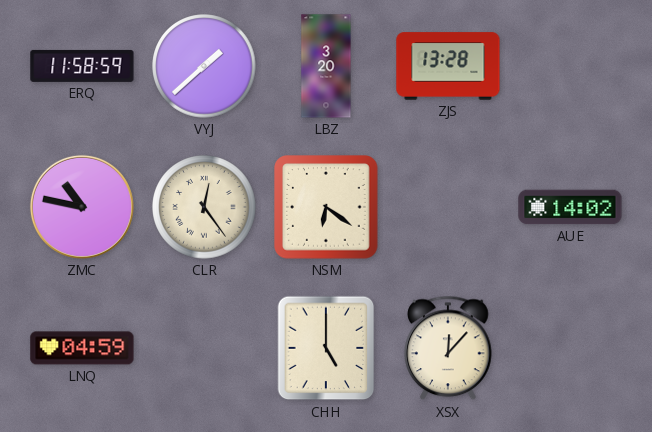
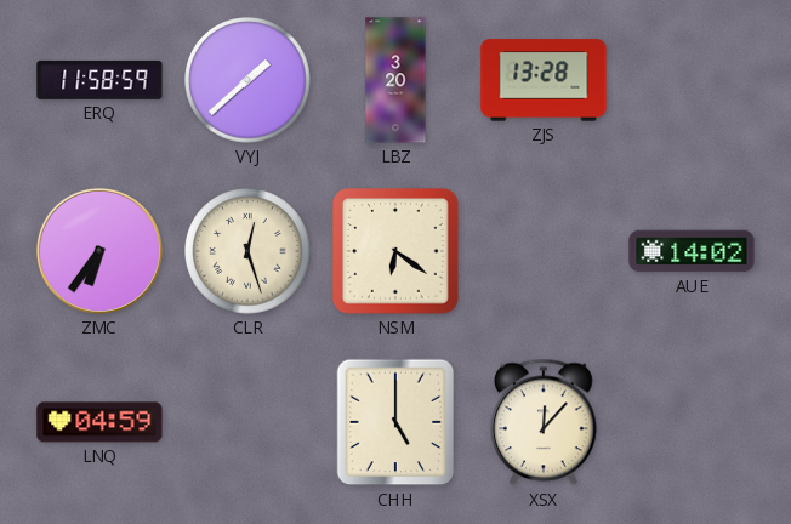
ZMC: 10:47 -> 6:36 (99, 251)
CLR: 12:24 -> 12:27 (247, 251)
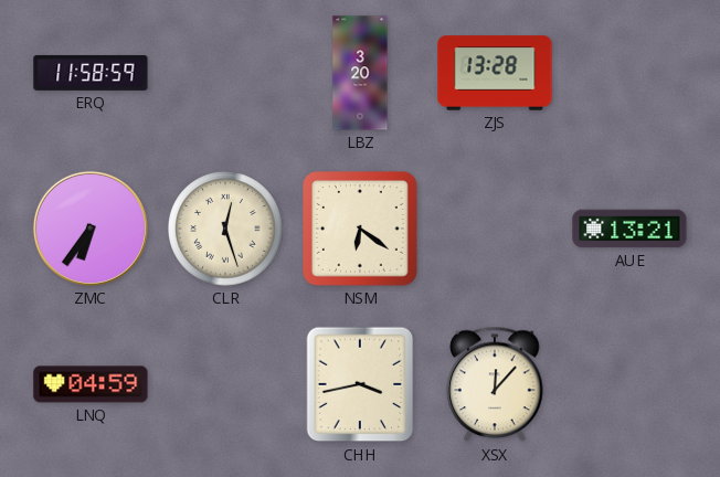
VYJ: 1:38 -> none (247, 80)
AUE: 14:02 -> 13:21 (629, 229)
CHH: 5:00 -> 3:43 (360, 384)
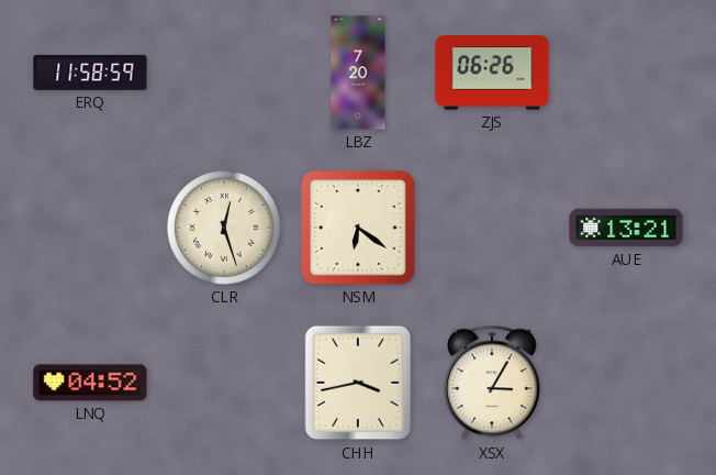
LBZ: 3:20 -> 7:20 (358, 73)
ZJS: 13:28 -> 06:26 (492, 73)
ZMC: 6:36 -> none (91, 229)
LNQ: 04:59 -> 04:52 (90, 383)
XSX: 12:07 -> 3:05 (492, 383)
